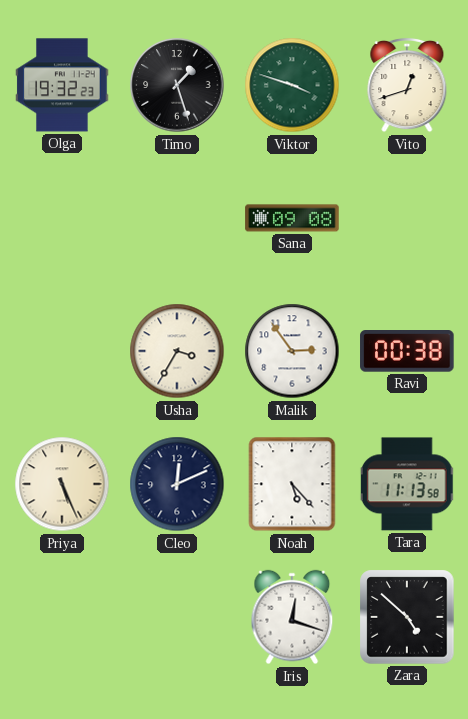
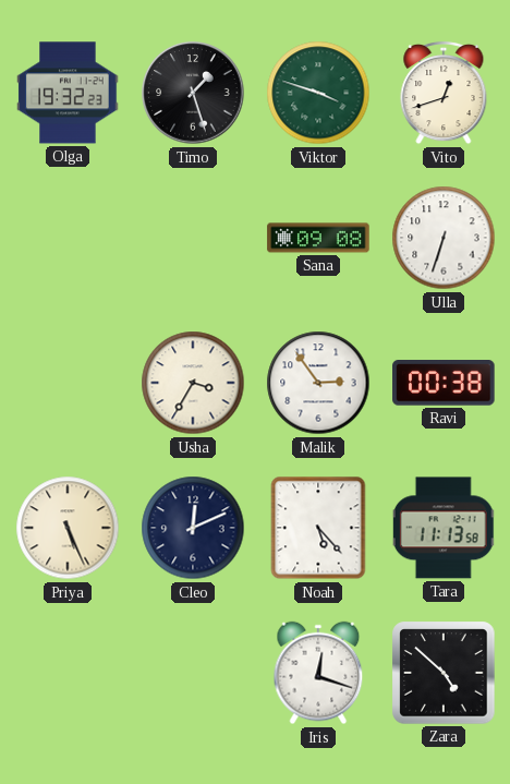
Ulla: none -> 6:33 (444, 238)
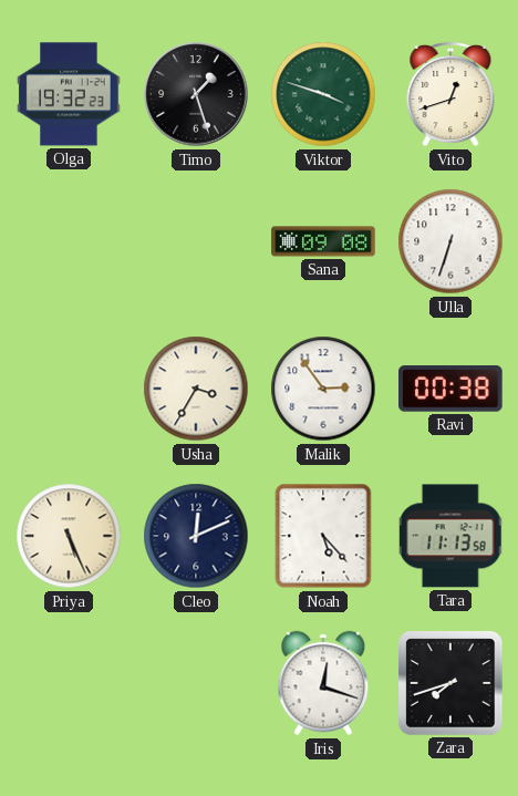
Zara: 4:52 -> 7:42 (450, 683)
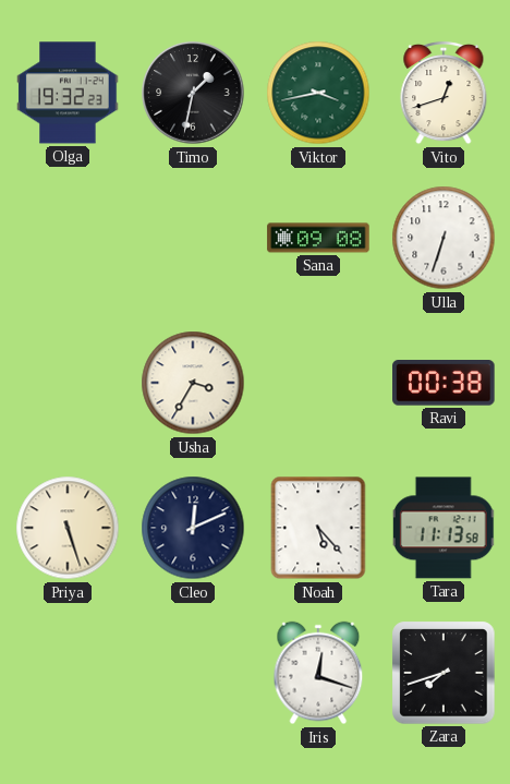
Timo: 1:27 -> 1:32 (193, 93)
Viktor: 3:48 -> 3:43 (318, 93)
Malik: 2:54 -> none (323, 389)
Priya: 5:26 -> 5:27 (68, 528)
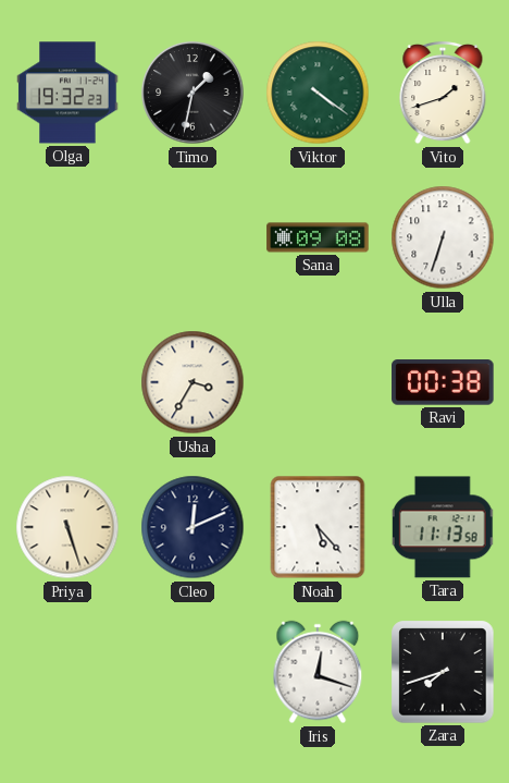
Viktor: 3:43 -> 4:21 (318, 93)
Vito: 12:42 -> 1:42 (443, 93)
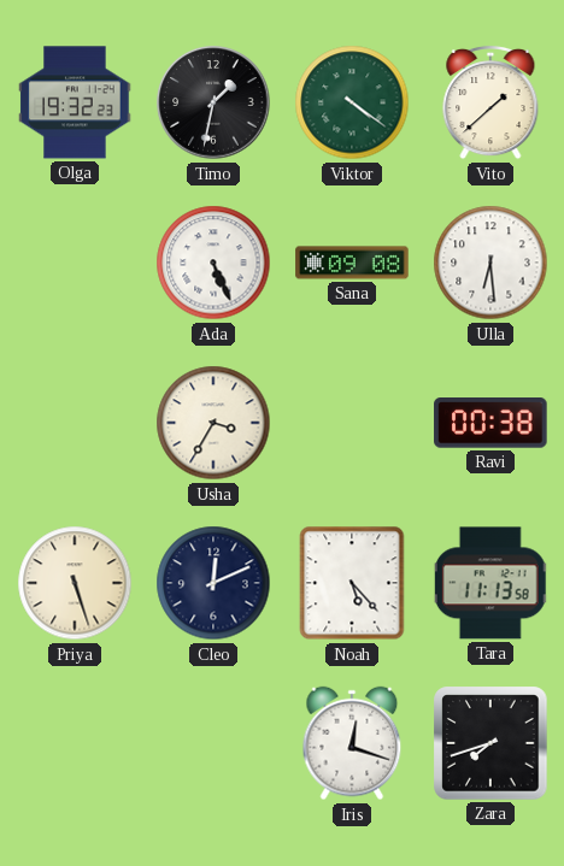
Vito: 1:42 -> 1:38 (490, 102)
Ada: none -> 5:26 (213, 263)
Ulla: 6:33 -> 6:29 (490, 263)
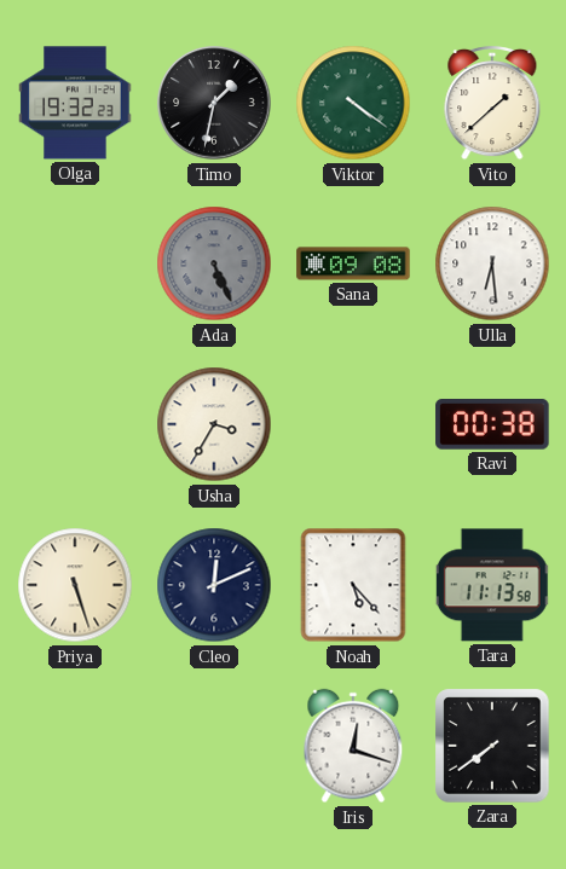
Ada dial: white -> grey (214, 263)
Zara: 7:42 -> 7:39 (492, 746)
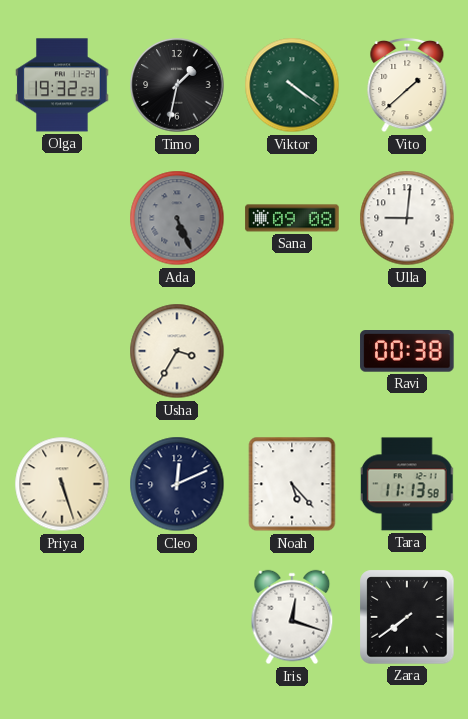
Ulla: 6:29 -> 9:01 (407, 218)
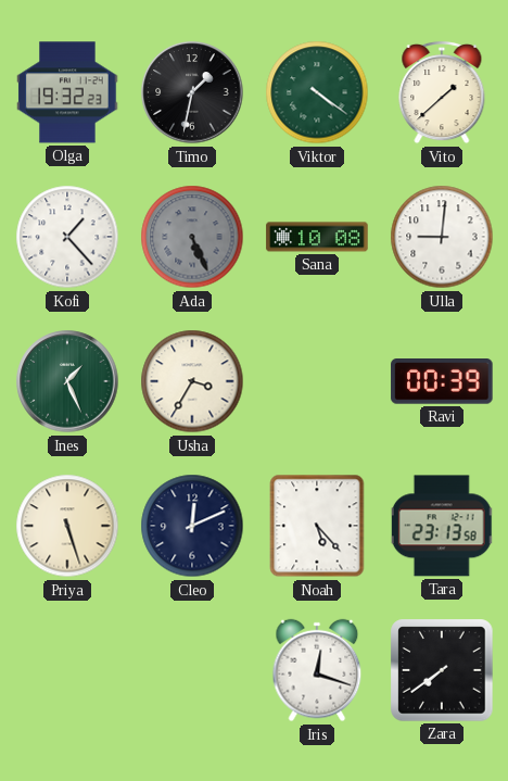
Kofi: none -> 1:23 (67, 237)
Sana: 09:08 -> 10:08 (317, 237)
Ines: none -> 1:26 (67, 381)
Ravi: 00:38 -> 00:39 (442, 381)
Tara: 11:13 -> 23:13 (442, 526)
